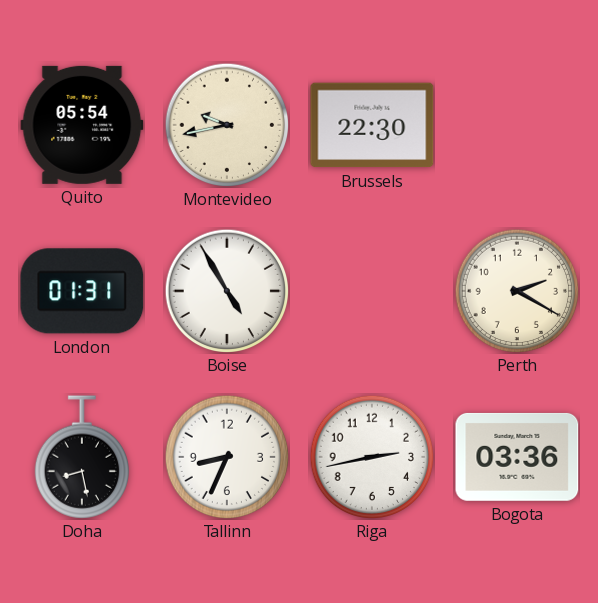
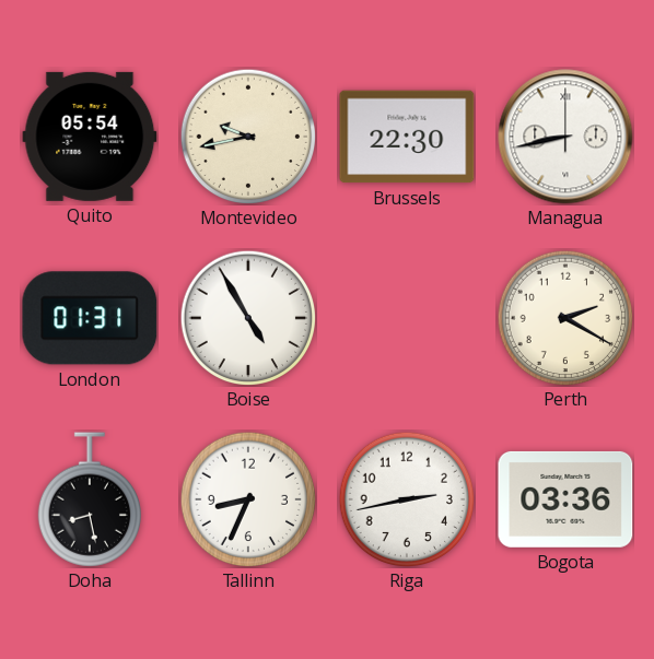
Managua: none -> 8:43 (565, 137)
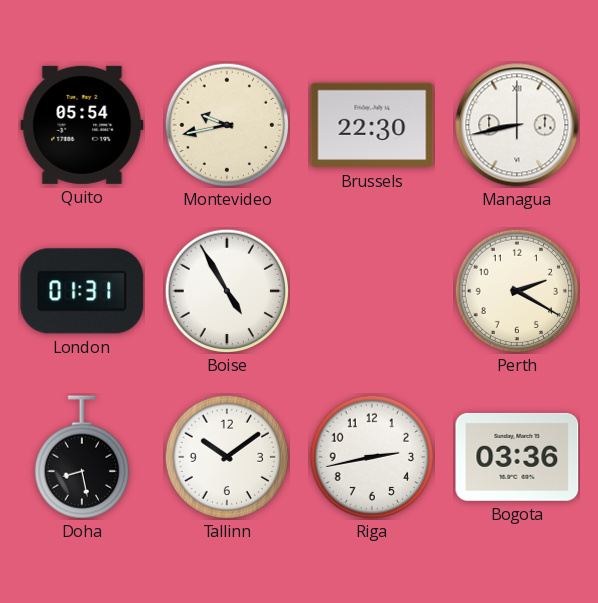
Tallinn: 8:34 -> 10:09 (227, 457)
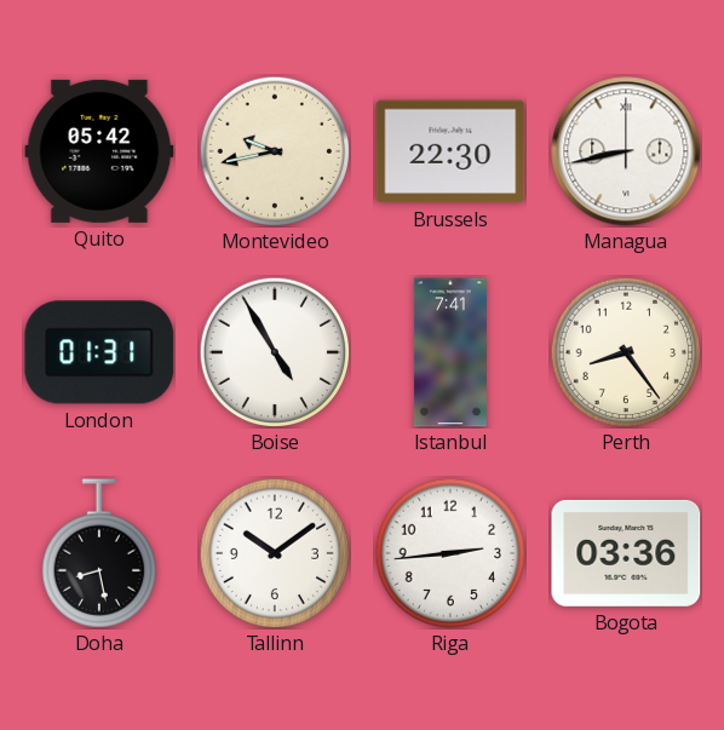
Quito: 05:54 -> 05:42 (99, 151)
Istanbul: none -> 7:41 (450, 352)
Perth: 2:20 -> 8:24 (626, 352)
Riga: 2:43 -> 2:44 (450, 553)
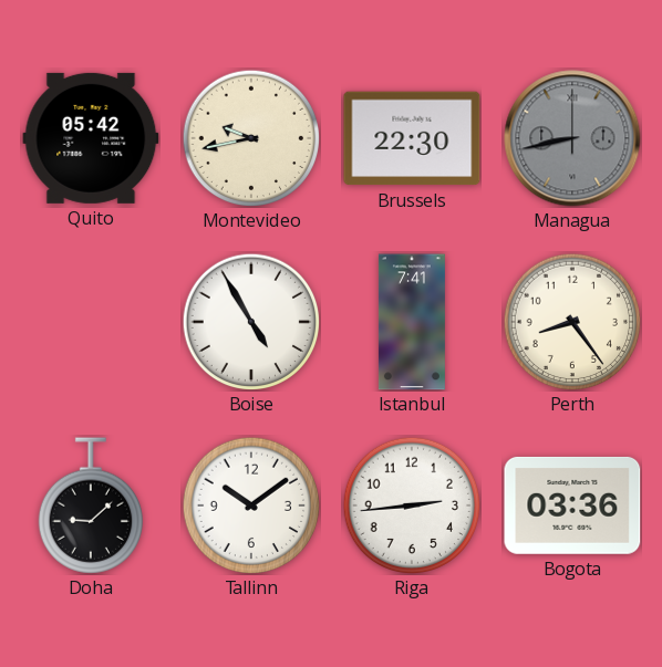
Managua dial: white -> grey (572, 138)
London: 01:31 -> none (99, 352)
Doha: 8:28 -> 9:08 (90, 506)
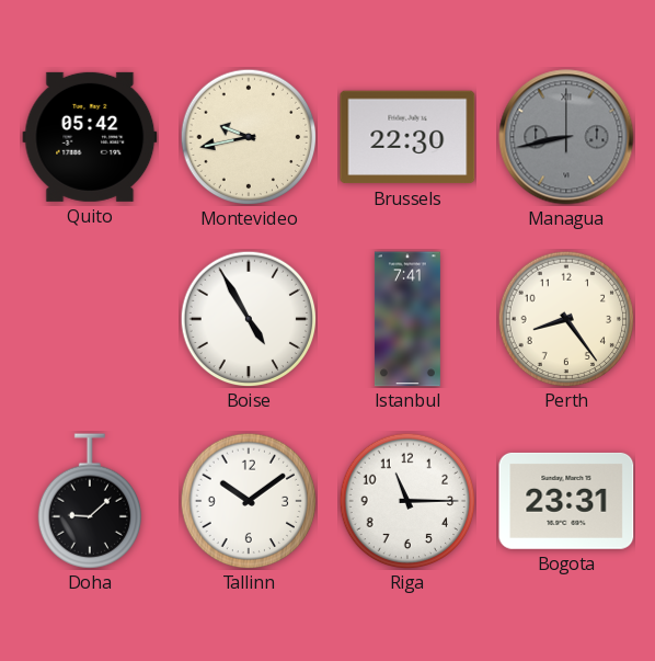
Riga: 2:44 -> 11:15 (407, 501)
Bogota: 03:36 -> 23:31 (566, 501)
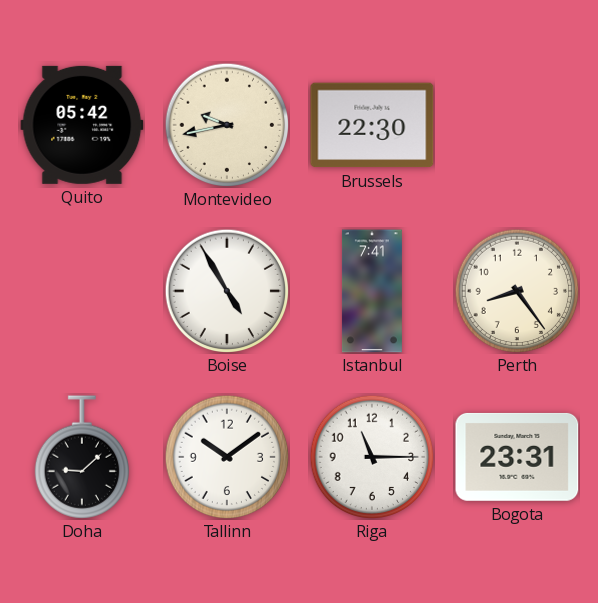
Managua: 8:43 -> none (566, 137)
